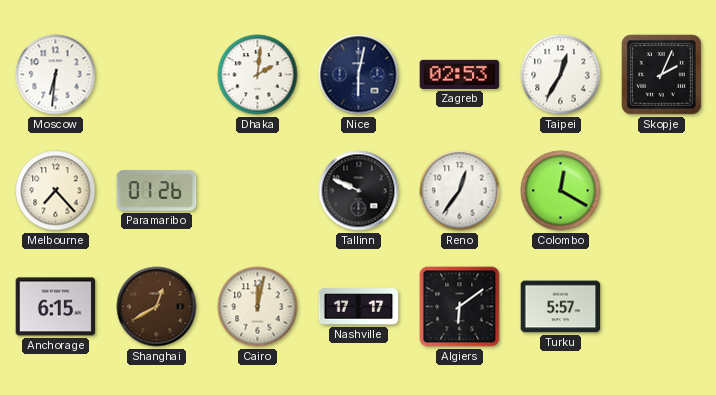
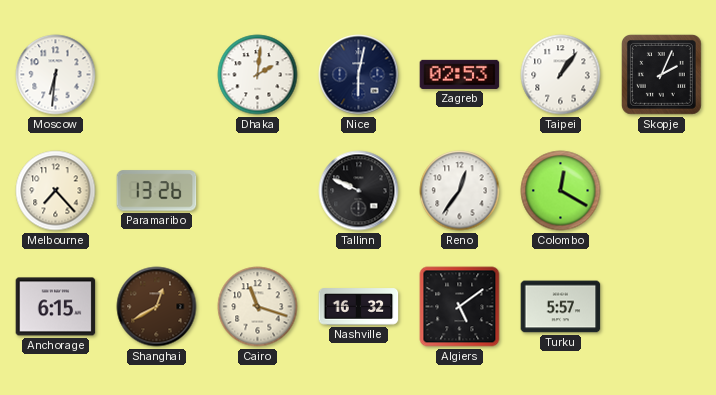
Taipei: 12:35 -> 1:06 (561, 75)
Paramaribo: 01:26 -> 13:26 (157, 191)
Cairo: 12:02 -> 11:18 (258, 307)
Nashville: 17:17 -> 16:32 (359, 307)
Algiers: 6:09 -> 5:09 (460, 307)
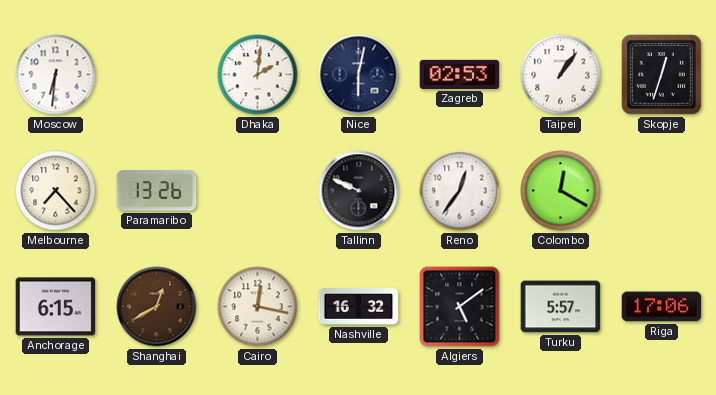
Skopje: 2:04 -> 12:33 (661, 74)
Cairo: 11:18 -> 12:17 (258, 307)
Riga: none -> 17:06 (662, 307)
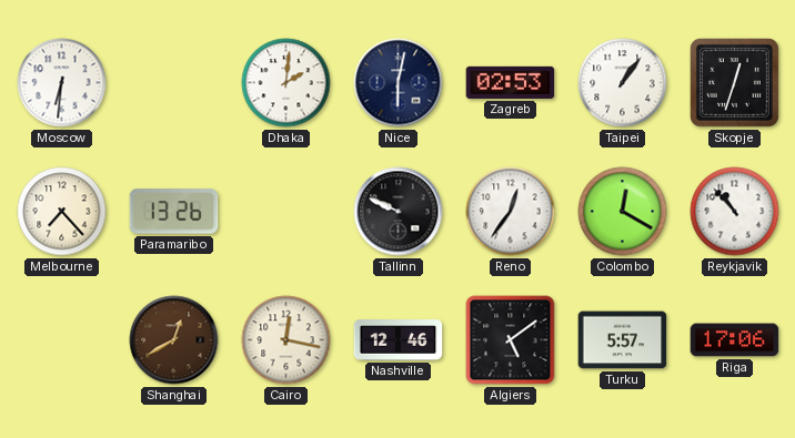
Reykjavik: none -> 10:53 (735, 212)
Anchorage: 6:15 -> none (56, 307)
Nashville: 16:32 -> 12:46 (399, 340)
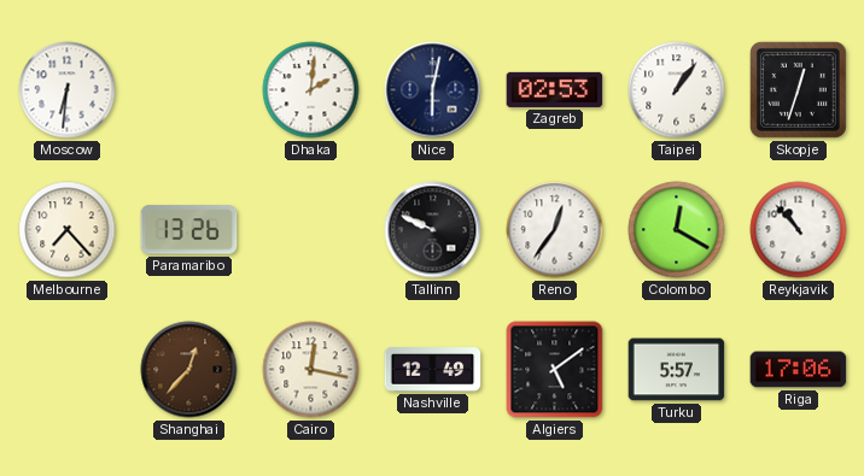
Shanghai: 12:40 -> 12:37 (189, 370)
Nashville: 12:46 -> 12:49 (433, 370)
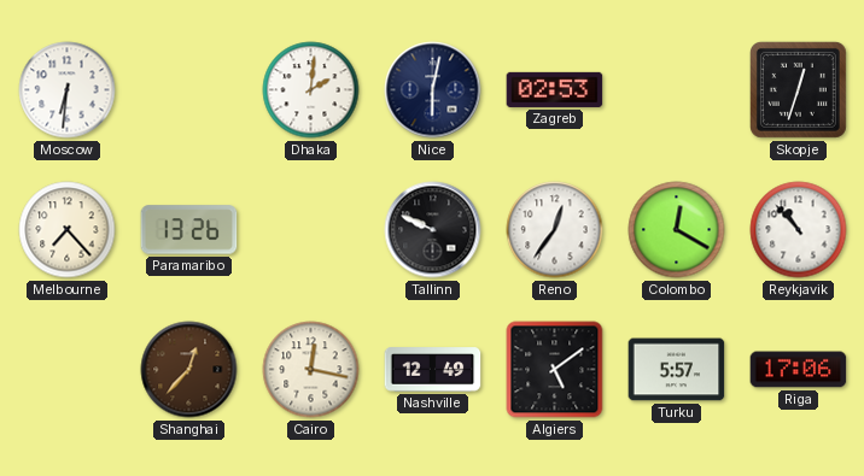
Taipei: 1:06 -> none (677, 90)
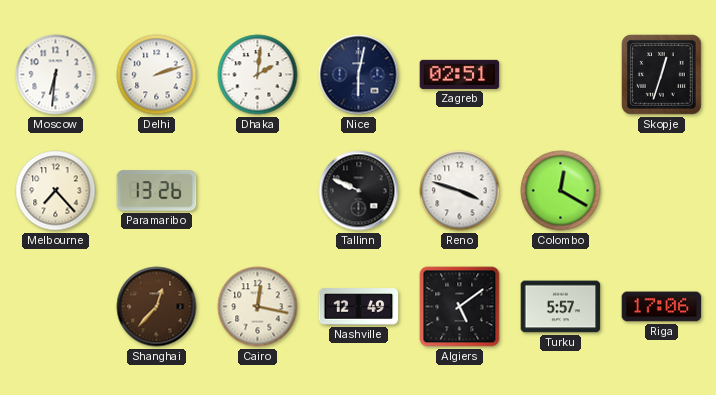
Delhi: none -> 2:12 (157, 75)
Zagreb: 02:53 -> 02:51 (460, 74)
Reno: 12:36 -> 3:48 (460, 191)
Reykjavik: 10:53 -> none (799, 230)
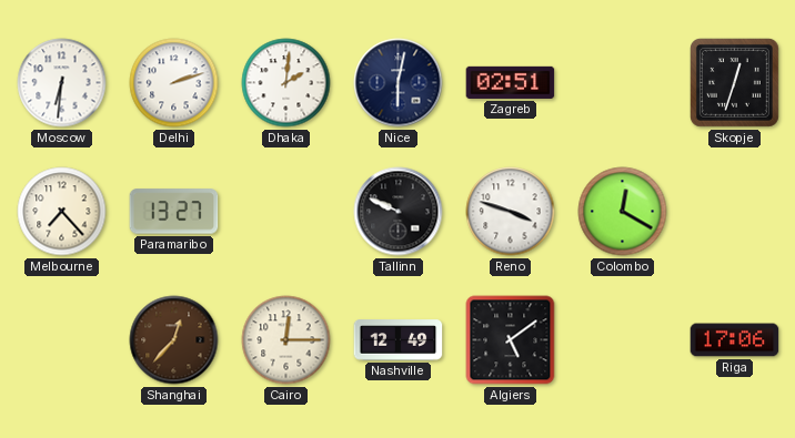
Paramaribo: 13:26 -> 13:27 (174, 212)
Cairo: 12:17 -> 12:15 (286, 340)
Turku: 5:57 -> none (561, 307)
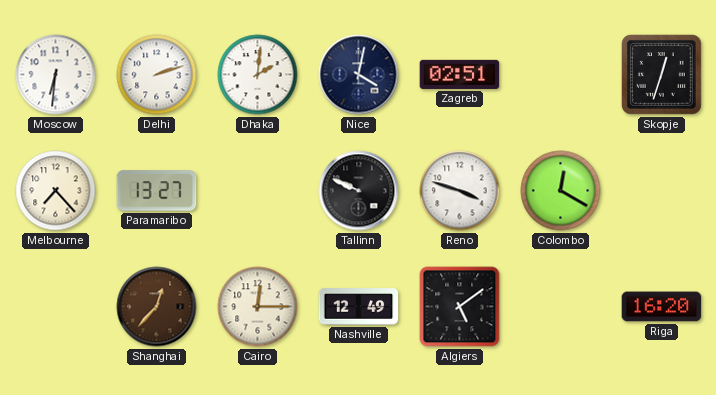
Nice: 6:02 -> 4:02 (359, 75)
Riga: 17:06 -> 16:20 (662, 307)
